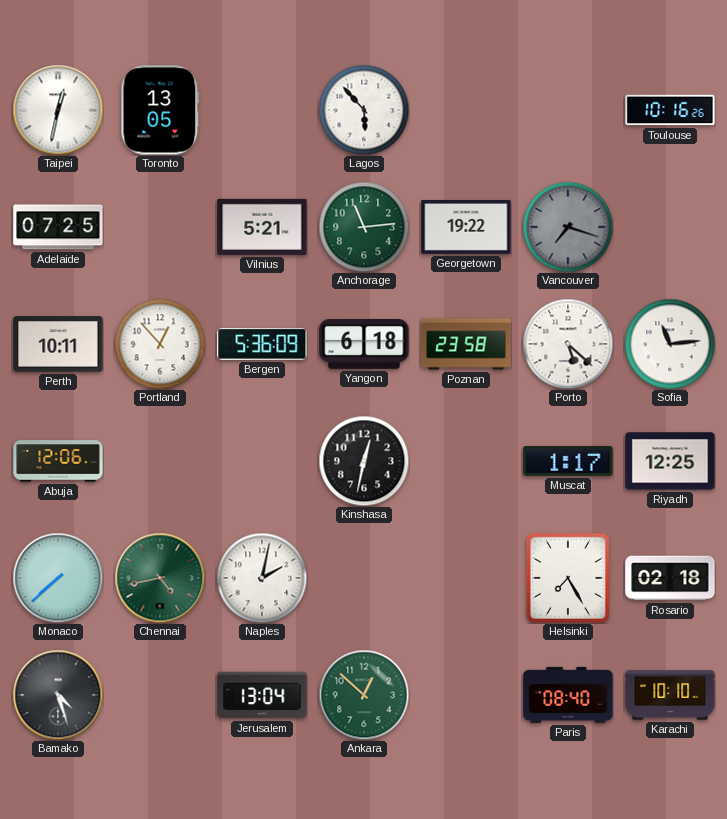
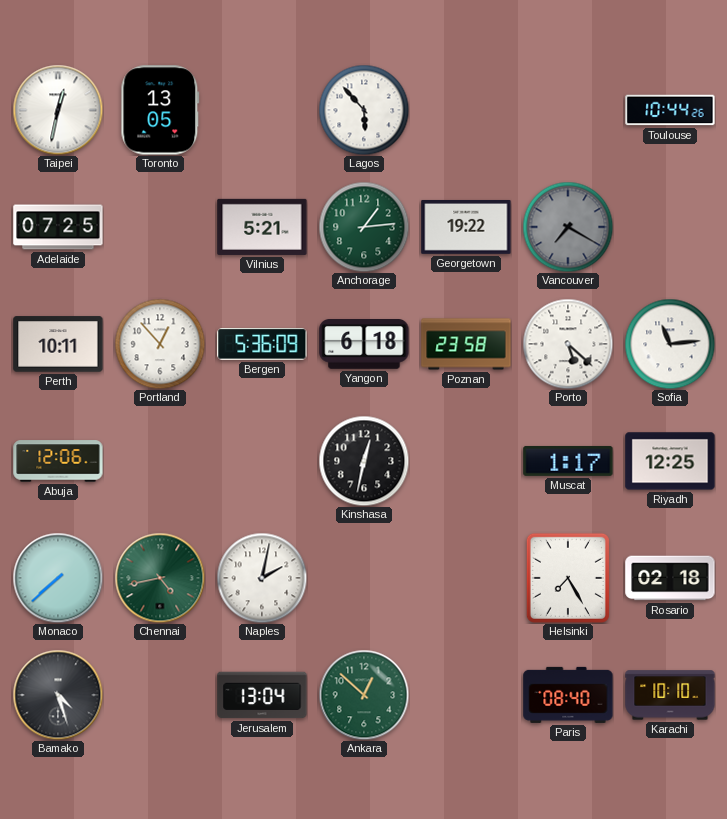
Toulouse: 10:16 -> 10:44 (670, 110)
Anchorage: 11:14 -> 1:14 (364, 227)
Vancouver: 7:18 -> 7:20 (568, 227)
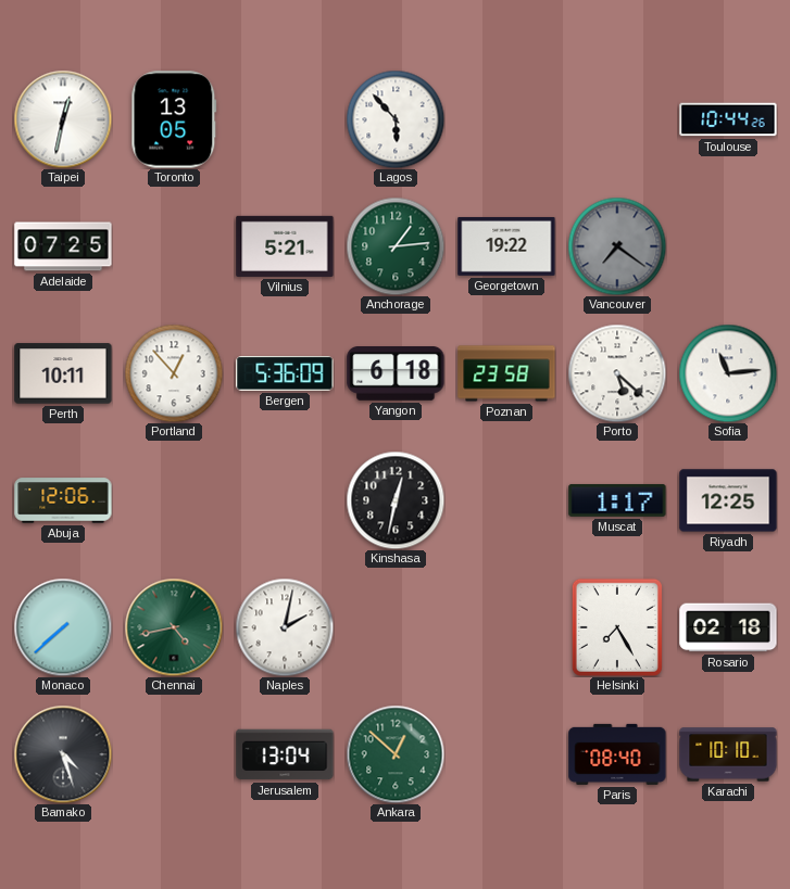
Vancouver: 7:20 -> 7:21 (617, 246)
